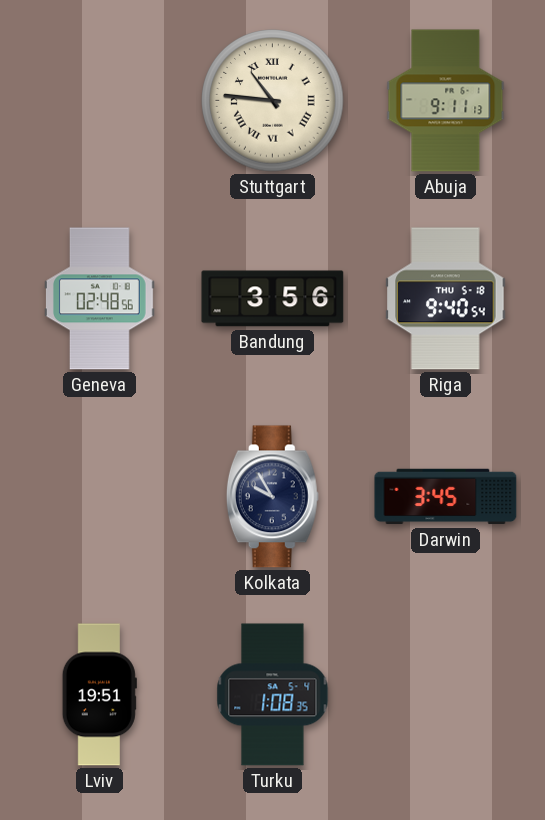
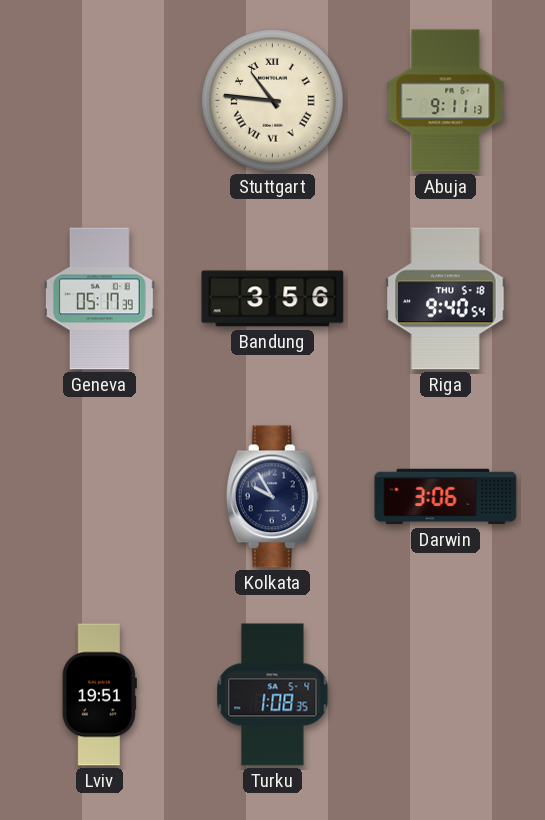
Geneva: 02:48 -> 05:17 (100, 299)
Darwin: 3:45 -> 3:06 (446, 497)
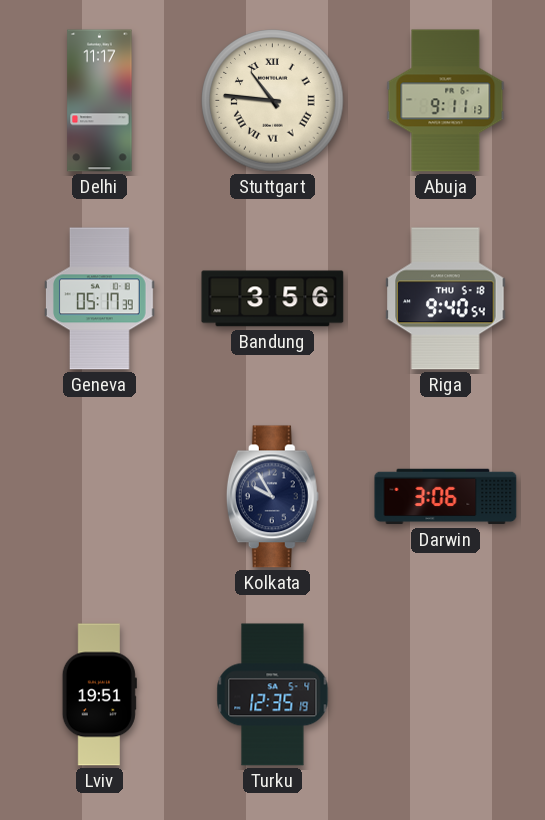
Delhi: none -> 11:17 (100, 101)
Turku: 1:08 -> 12:35 (273, 695)
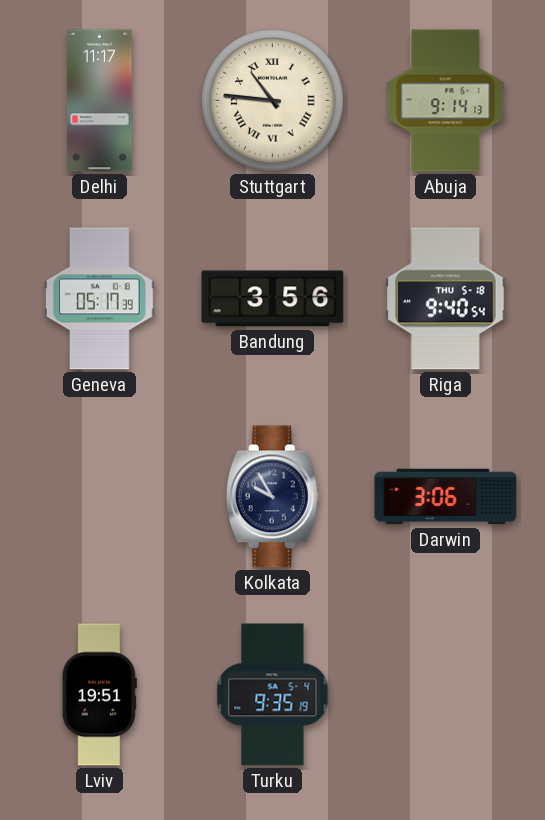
Abuja: 9:11 -> 9:14 (446, 101)
Turku: 12:35 -> 9:35 (273, 695)
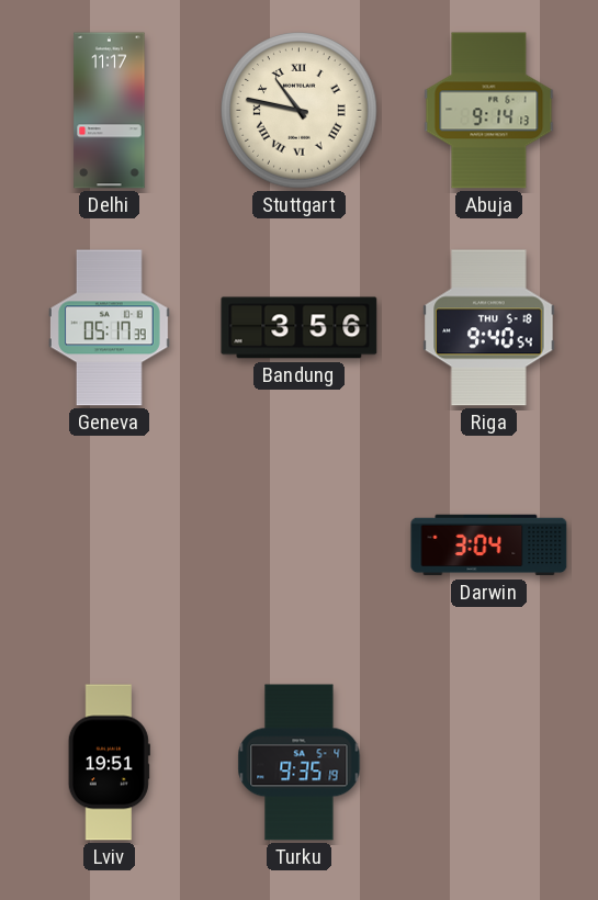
Stuttgart: 10:46 -> 10:47 (300, 111)
Kolkata: 9:55 -> none (272, 497)
Darwin: 3:06 -> 3:04 (489, 545)
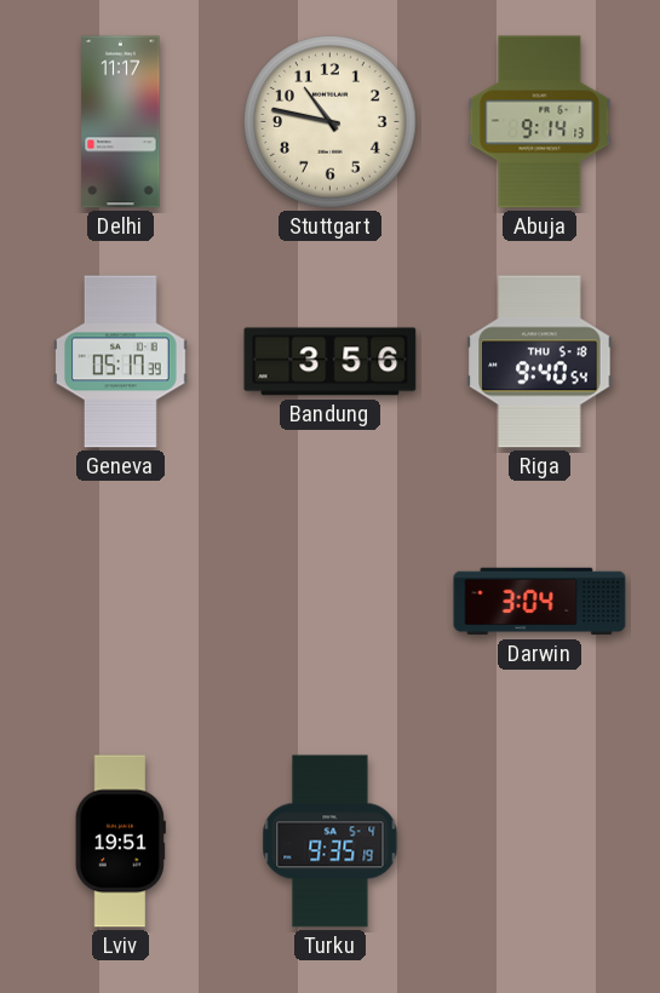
Stuttgart numerals: Roman -> Arabic (331, 122)
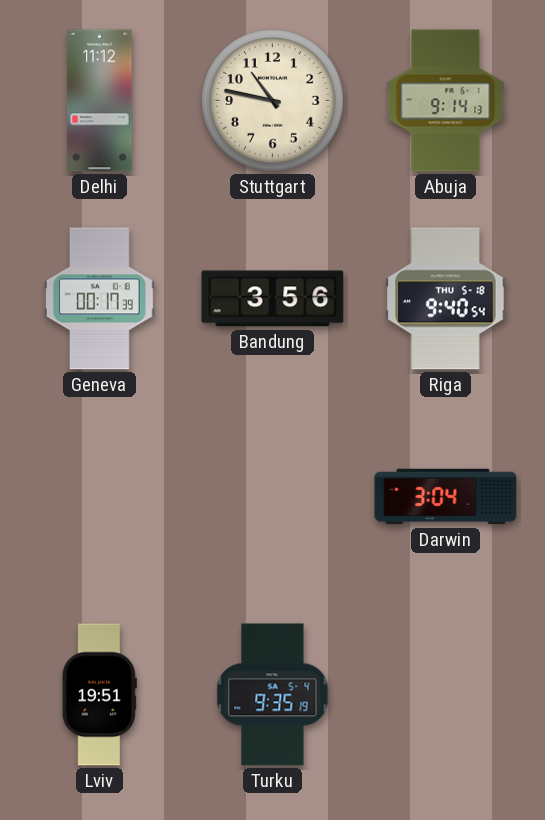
Delhi: 11:17 -> 11:12 (100, 101)
Geneva: 05:17 -> 00:17 (100, 299)
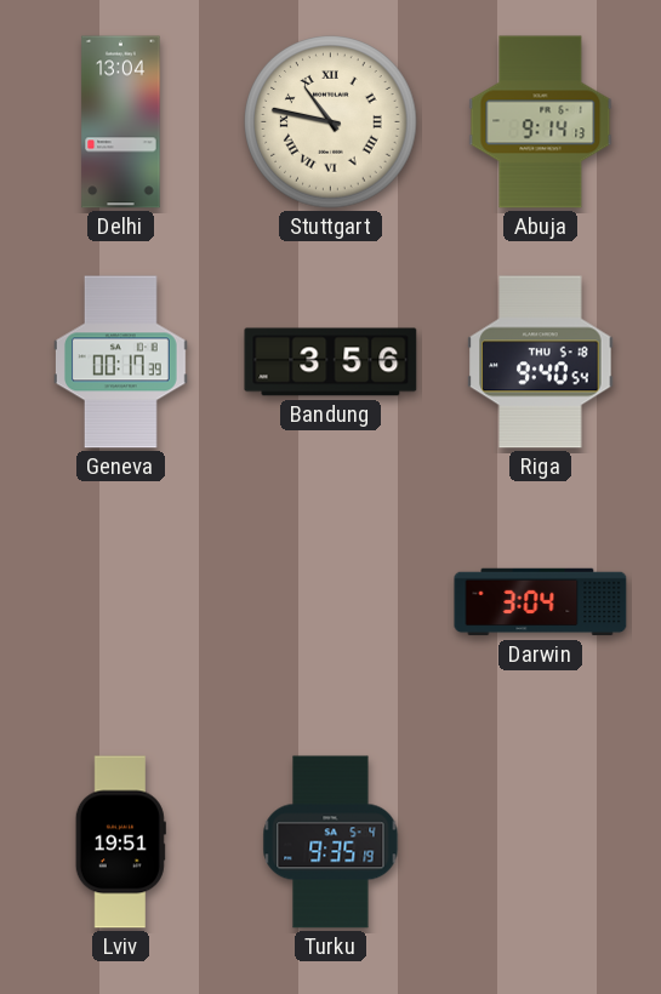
Delhi: 11:12 -> 13:04 (121, 122)
Stuttgart numerals: Arabic -> Roman (331, 122)
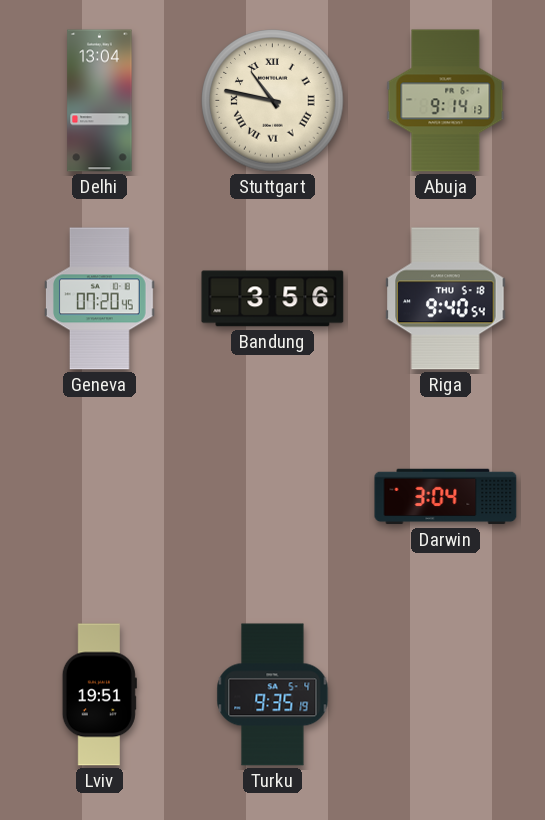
Geneva: 00:17 -> 07:20 (100, 299)
